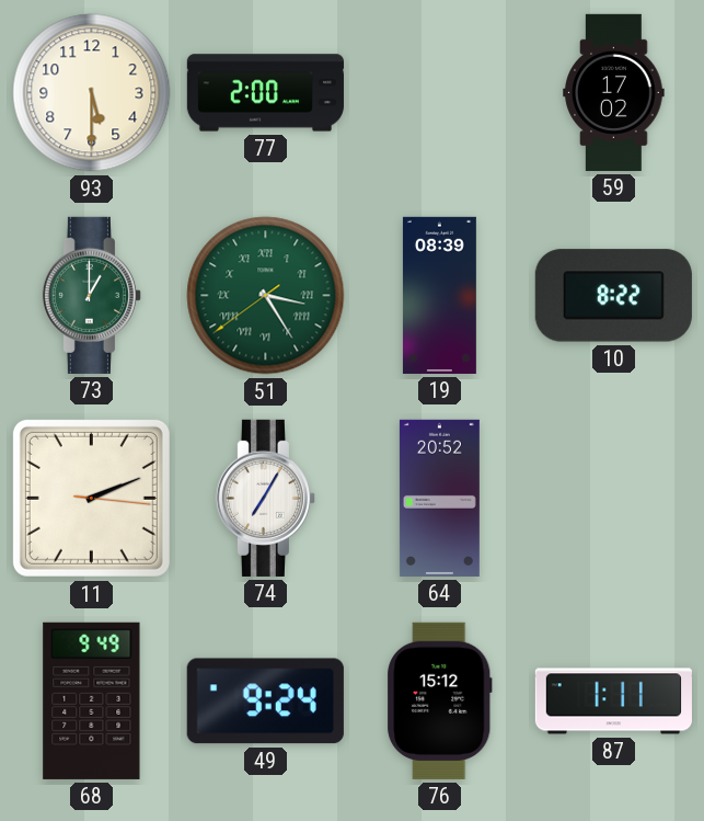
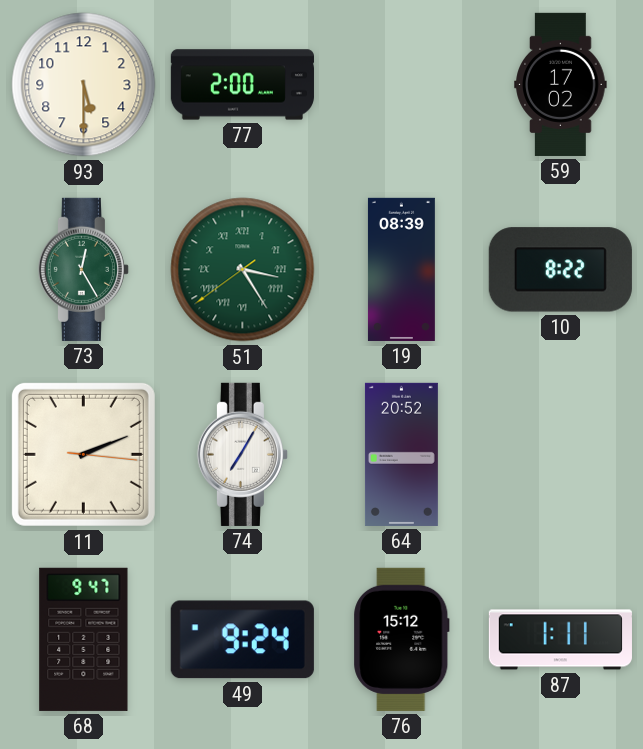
73: 1:00 -> 12:25 (83, 269)
68: 9:49 -> 9:47 (84, 639)
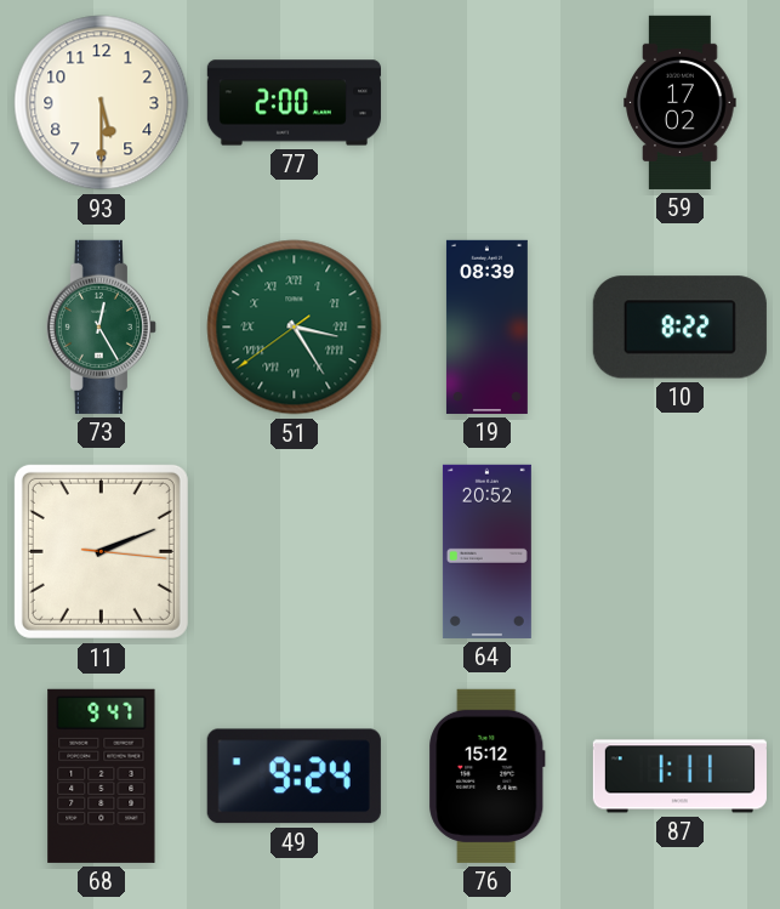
74: 7:05 -> none (242, 454)
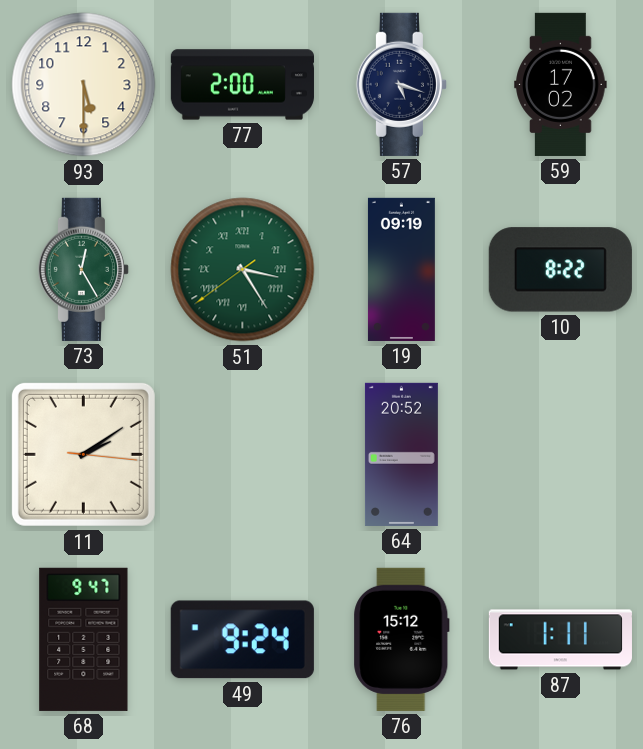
57: none -> 5:18 (401, 84)
19: 08:39 -> 09:19 (401, 269)
11: 2:11 -> 2:09 (83, 454)
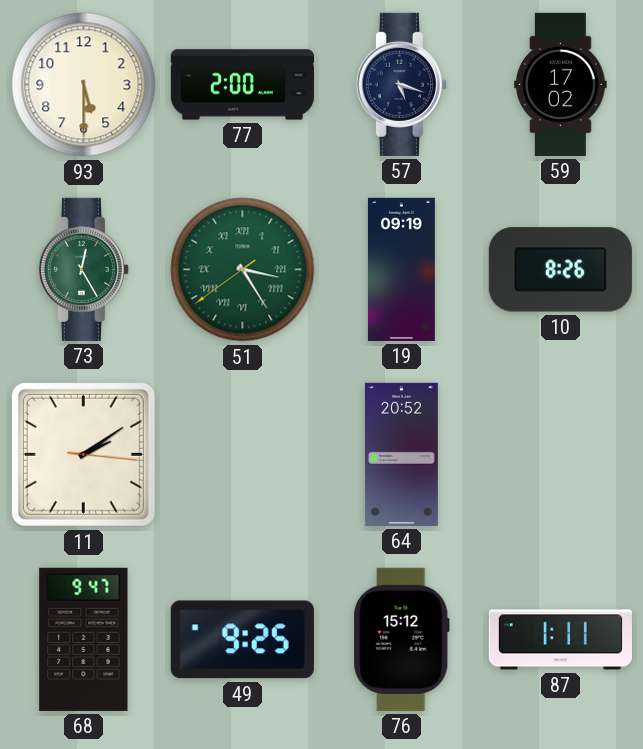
10: 8:22 -> 8:26 (560, 270)
49: 9:24 -> 9:25 (242, 640)
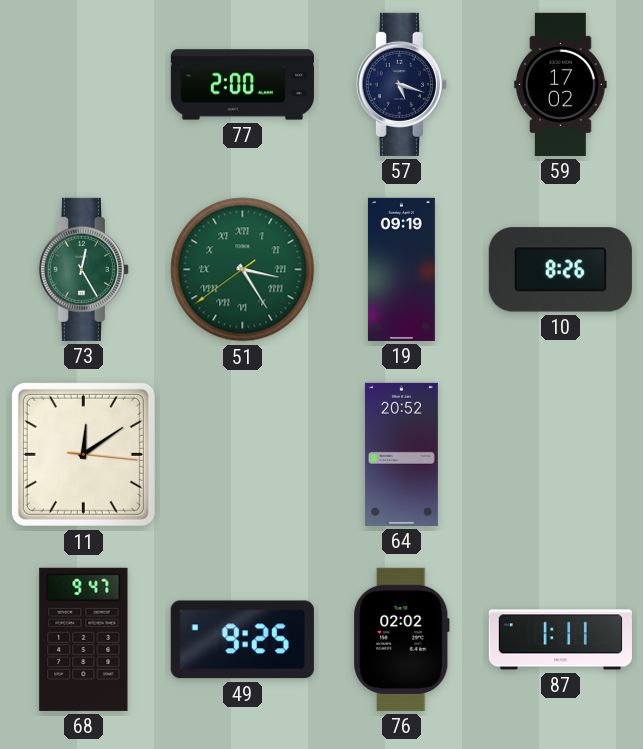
93: 5:30 -> none (84, 85)
11: 2:09 -> 12:09 (83, 454)
76: 15:12 -> 02:02 (402, 639)
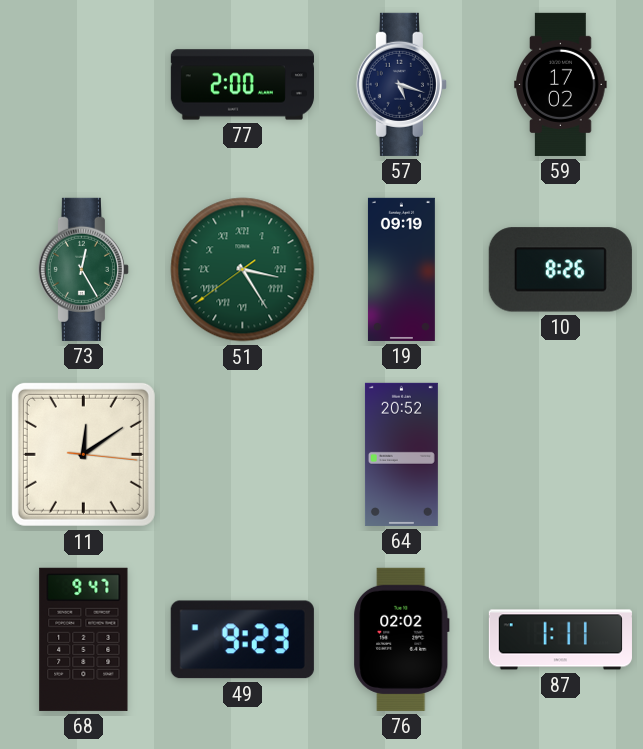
49: 9:25 -> 9:23 (242, 640)
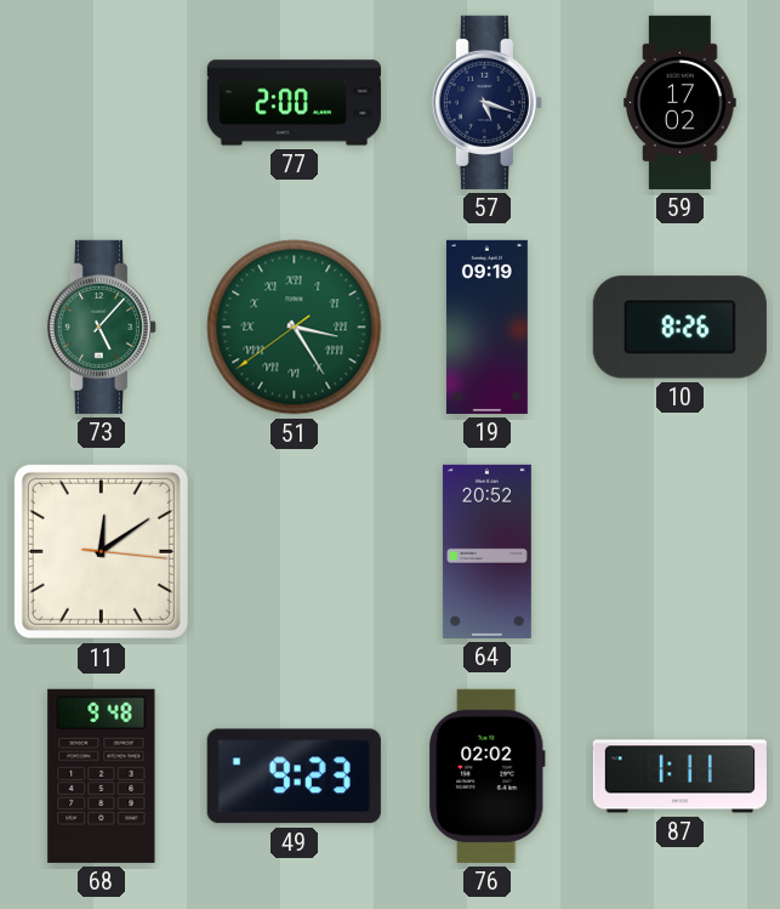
73: 12:25 -> 5:07 (101, 326)
68: 9:47 -> 9:48 (102, 776)
